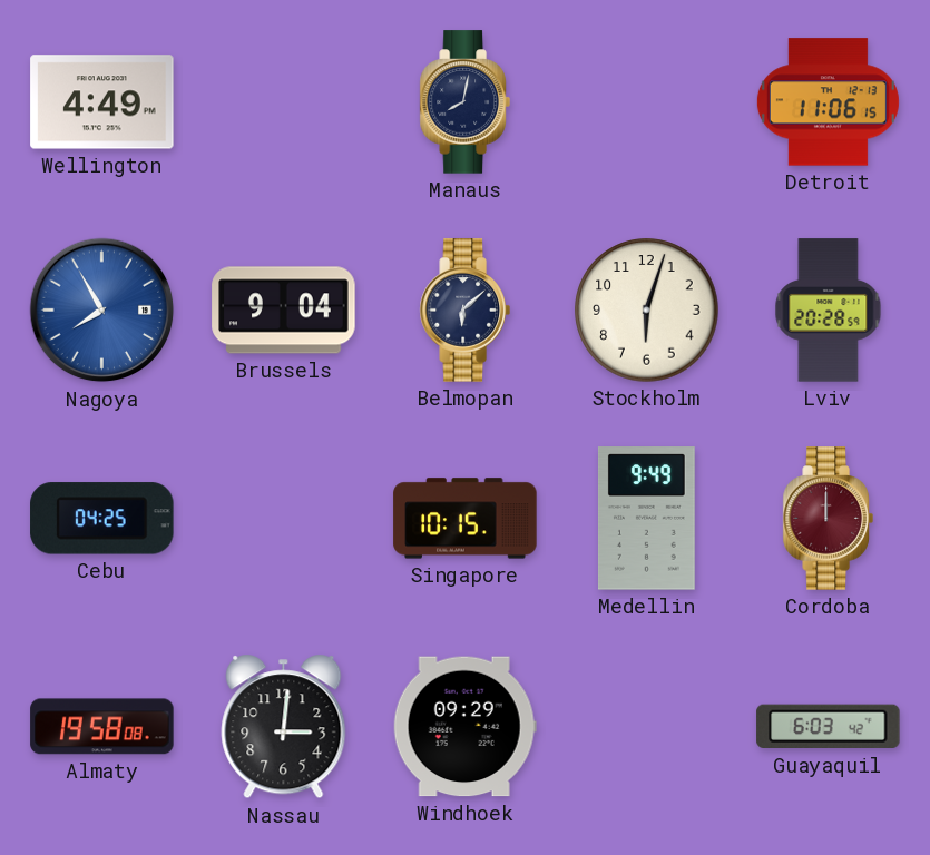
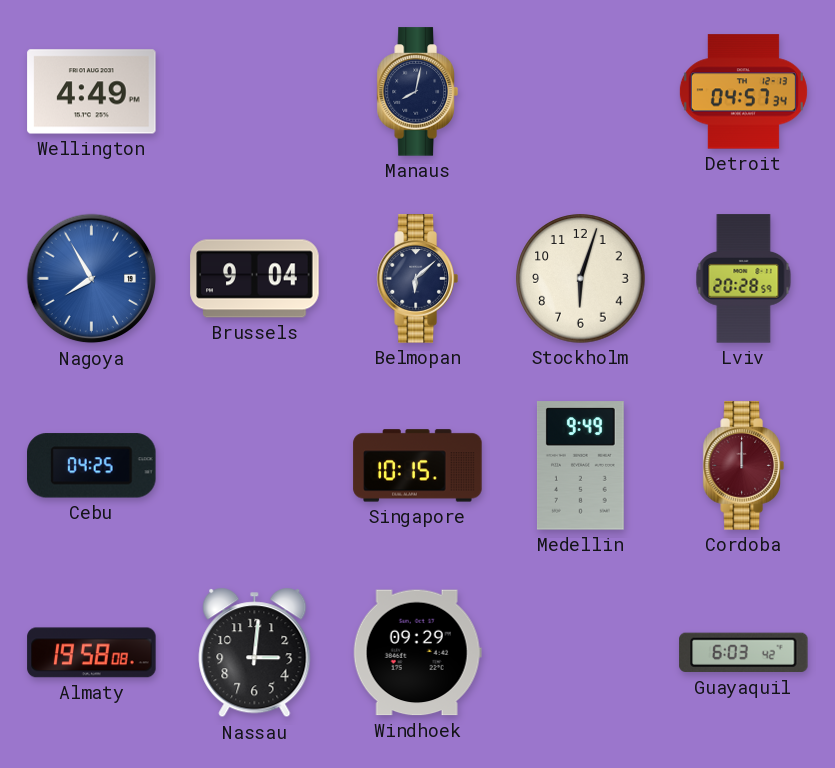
Detroit: 11:06 -> 04:57 (743, 92)
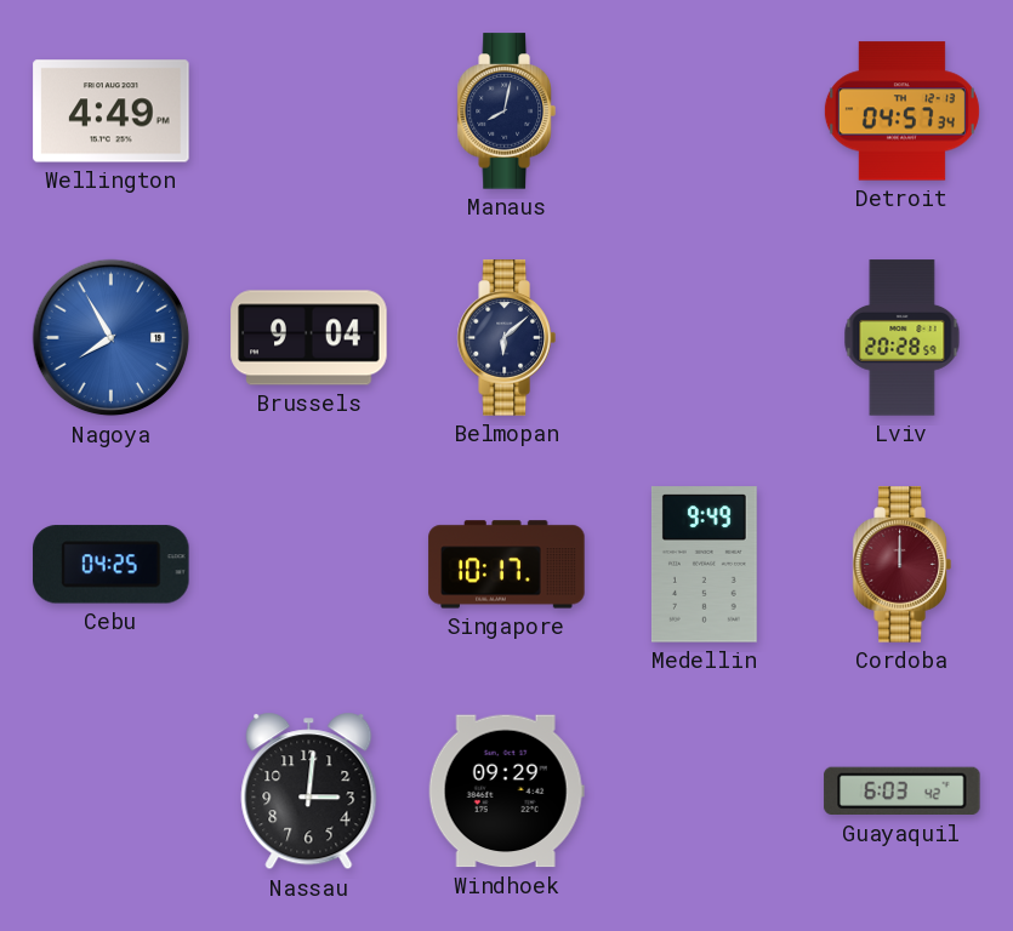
Stockholm: 6:03 -> none (581, 279)
Singapore: 10:15 -> 10:17 (507, 565)
Almaty: 19:58 -> none (92, 653)
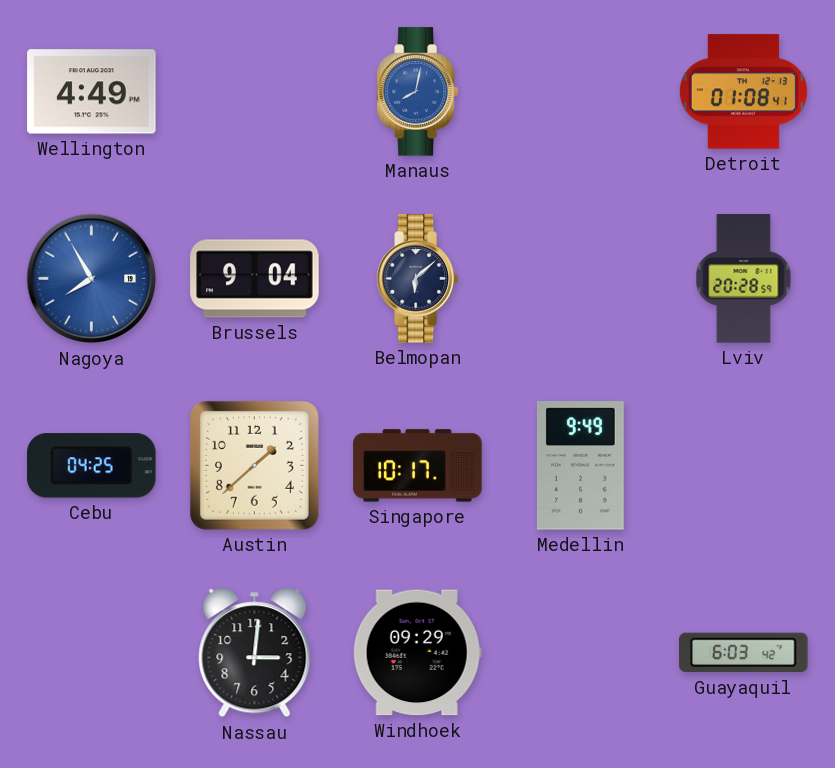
Manaus dial: navy -> blue (417, 92)
Detroit: 04:57 -> 01:08 (743, 92)
Austin: none -> 1:38 (254, 465)
Cordoba: 12:00 -> none (901, 565)
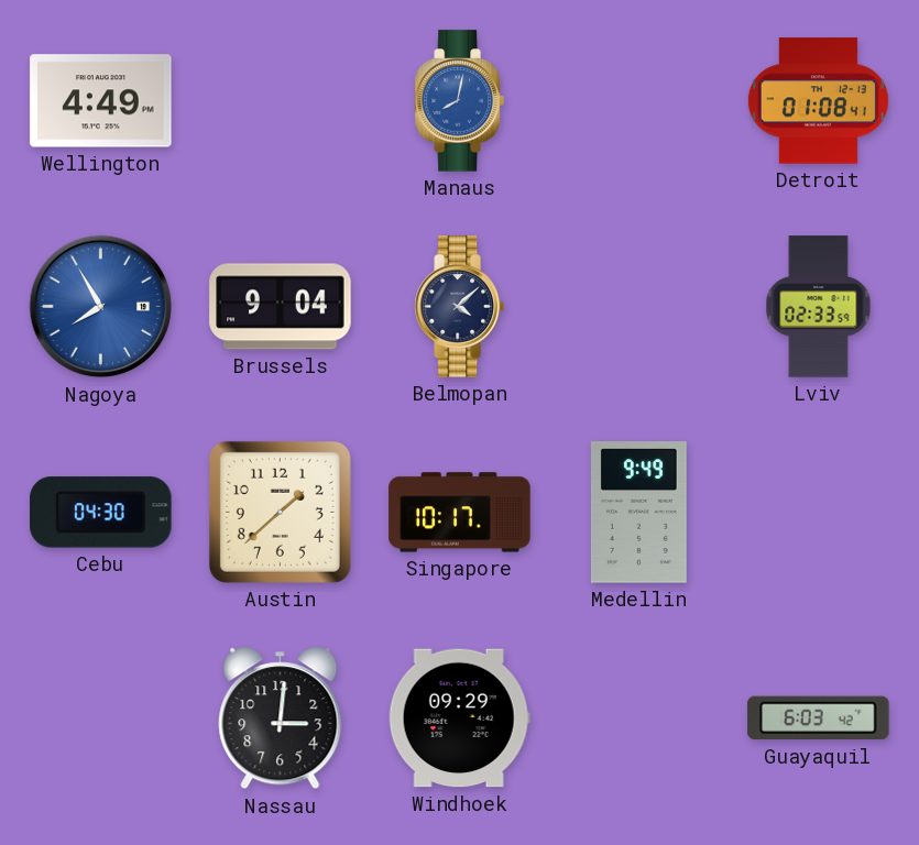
Belmopan: 6:08 -> 4:08 (459, 307)
Lviv: 20:28 -> 02:33 (819, 307)
Cebu: 04:25 -> 04:30 (101, 513)
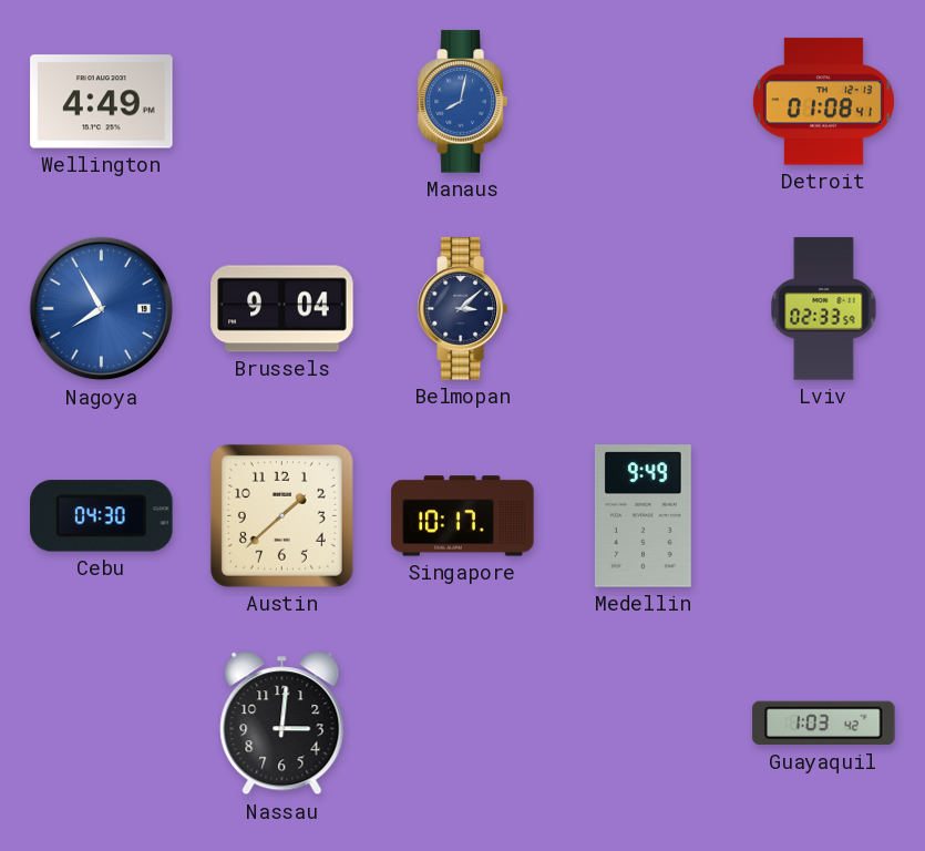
Belmopan: 4:08 -> 3:08 (462, 309)
Windhoek: 09:29 -> none (459, 718)
Guayaquil: 6:03 -> 1:03 (824, 724)
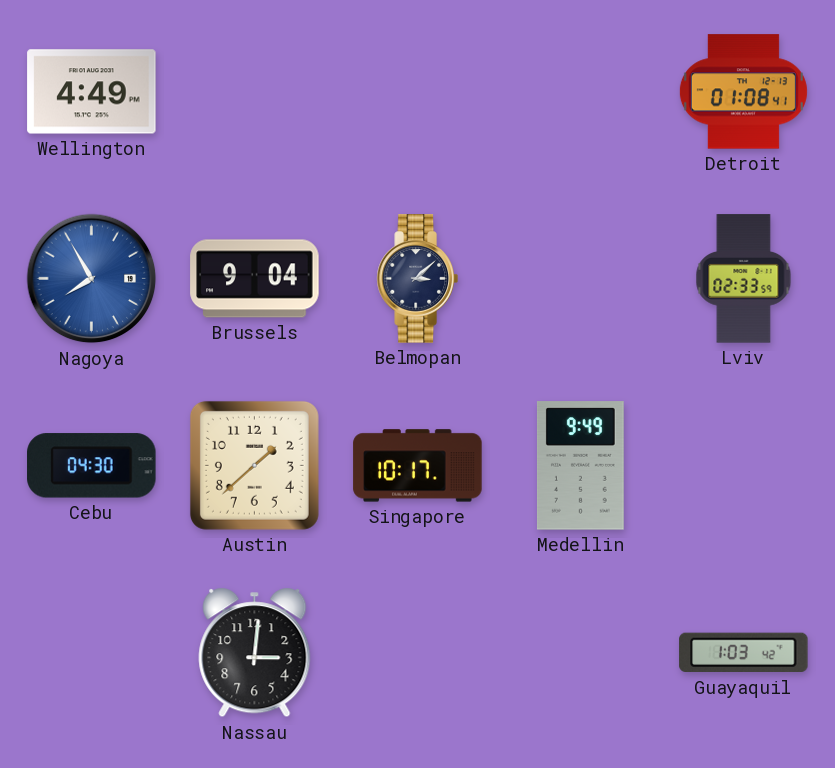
Manaus: 8:02 -> none (462, 102)
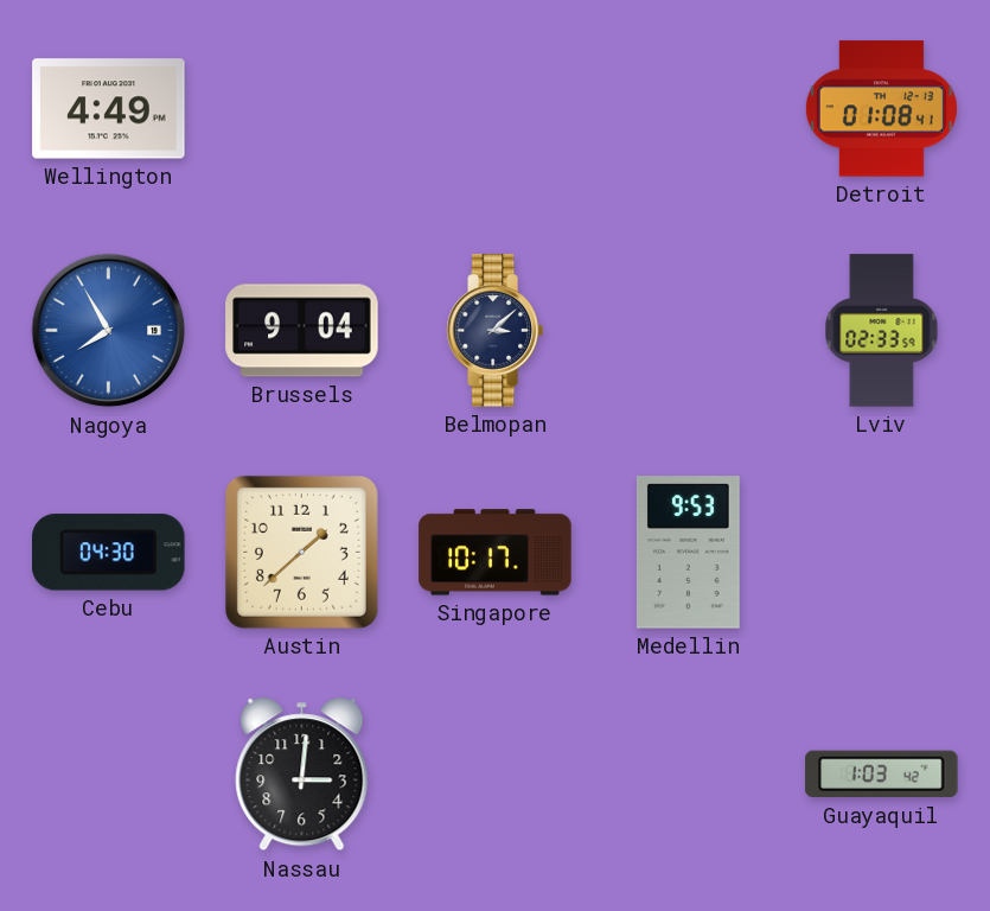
Medellin: 9:49 -> 9:53 (688, 553)
